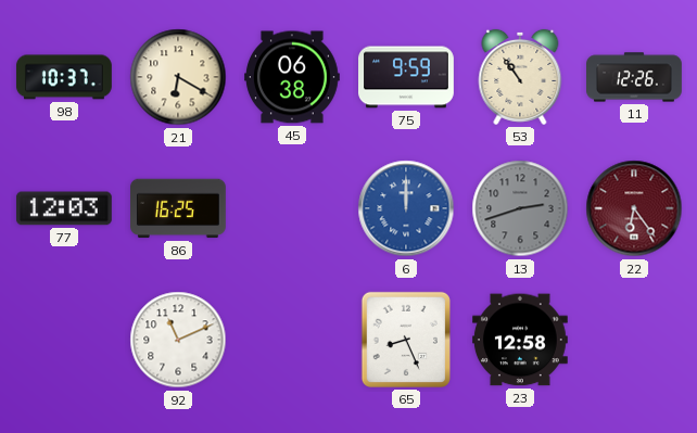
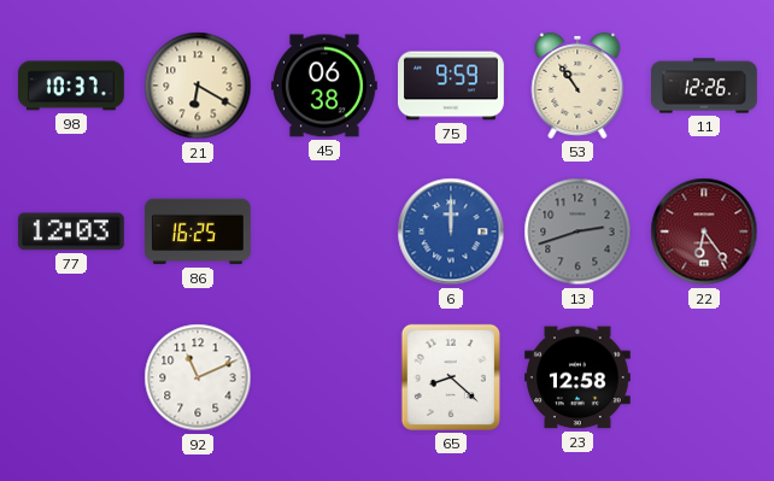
65: 8:26 -> 8:22 (451, 377)
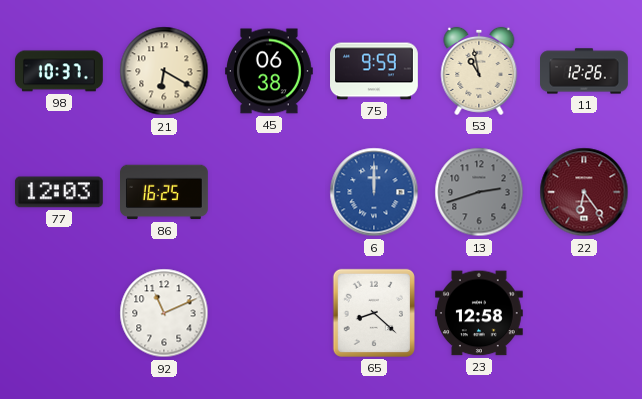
53: 10:54 -> 10:58 (479, 71)
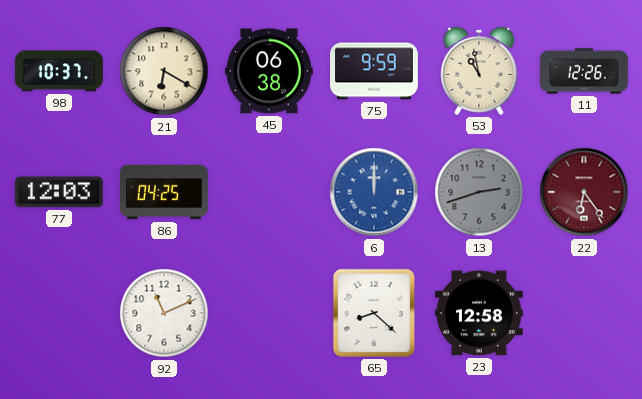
86: 16:25 -> 04:25 (165, 192)
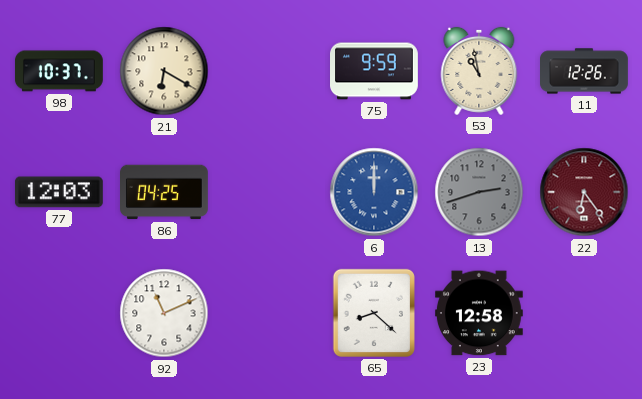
45: 06:38 -> none (270, 71)
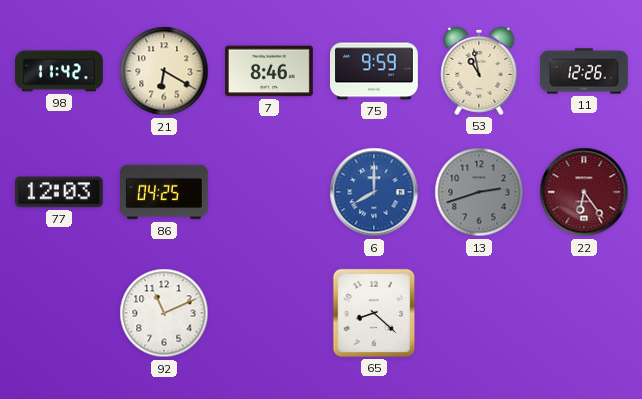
98: 10:37 -> 11:42 (59, 71)
7: none -> 8:46 (270, 71)
6: 12:00 -> 8:00 (374, 192)
23: 12:58 -> none (480, 313)
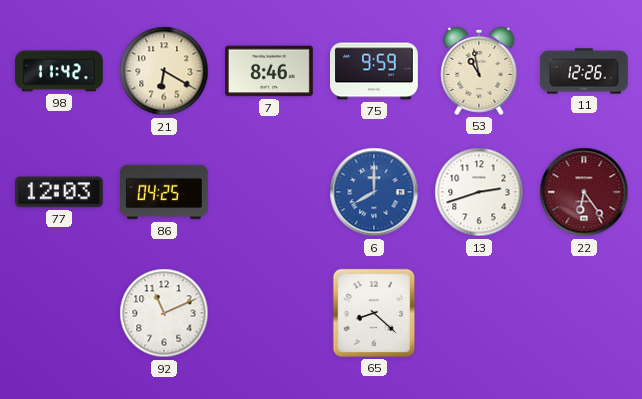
13 dial: grey -> white (479, 192)
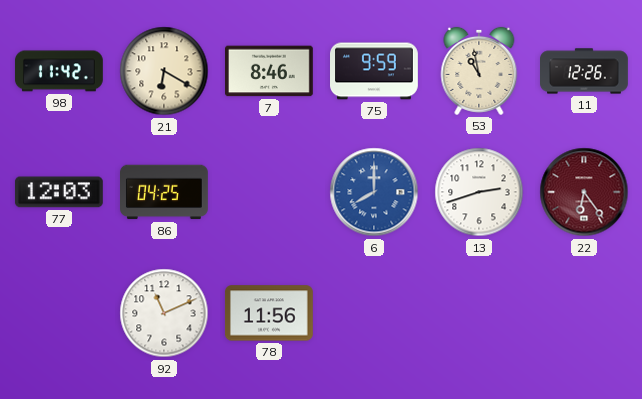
78: none -> 11:56 (269, 313)
65: 8:22 -> none (374, 313)
